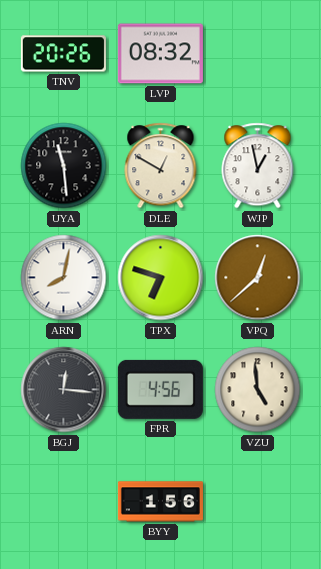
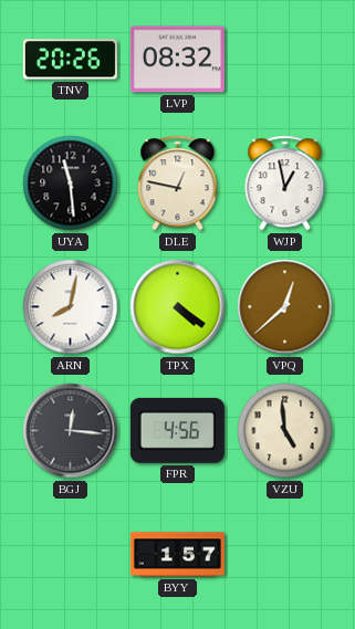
DLE: 12:50 -> 12:47 (178, 184)
TPX: 6:48 -> 4:21 (178, 307)
BYY: 1:56 -> 1:57 (177, 555)
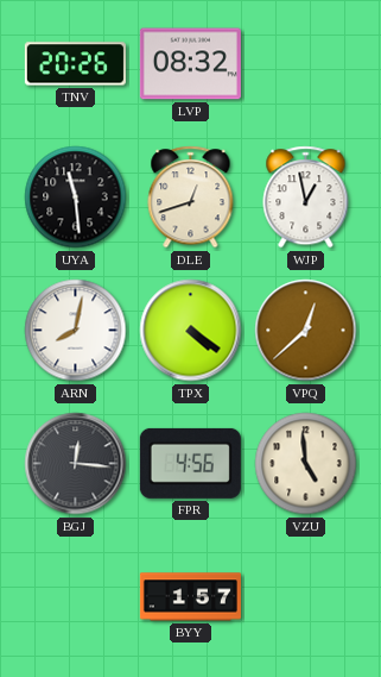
DLE: 12:47 -> 12:42 (191, 198)
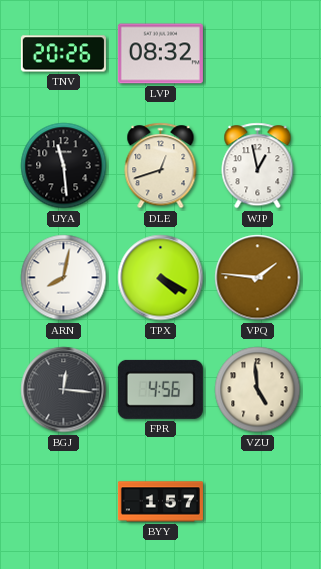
TPX: 4:21 -> 4:20 (161, 278)
VPQ: 12:38 -> 1:46 (258, 278)
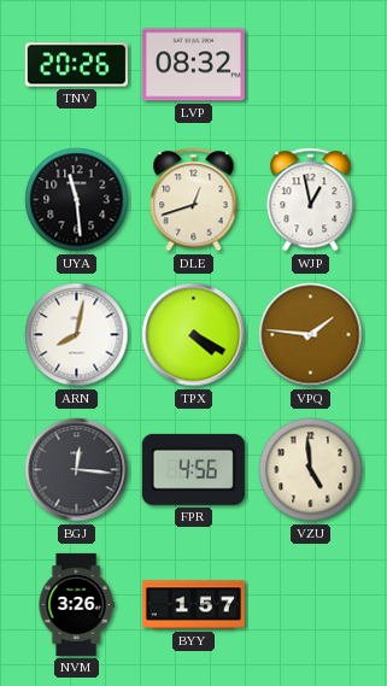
NVM: none -> 3:26 (76, 604)
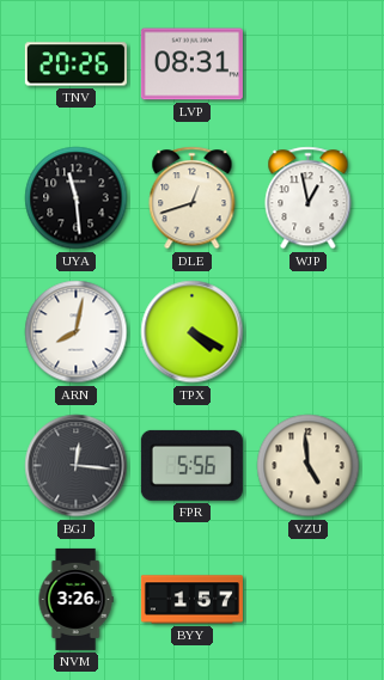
LVP: 08:32 -> 08:31 (191, 65)
VPQ: 1:46 -> none (311, 335)
FPR: 4:56 -> 5:56 (191, 465)
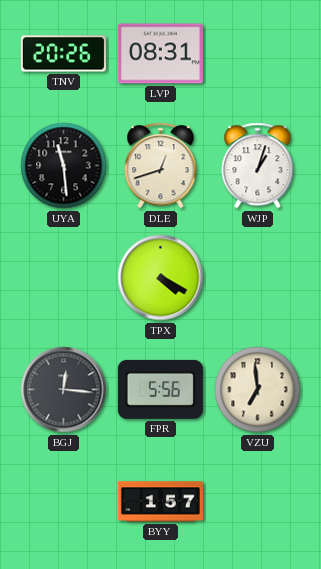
WJP: 12:58 -> 1:03 (258, 166)
ARN: 8:02 -> none (77, 332)
VZU: 4:59 -> 6:59 (258, 390)
NVM: 3:26 -> none (75, 599)
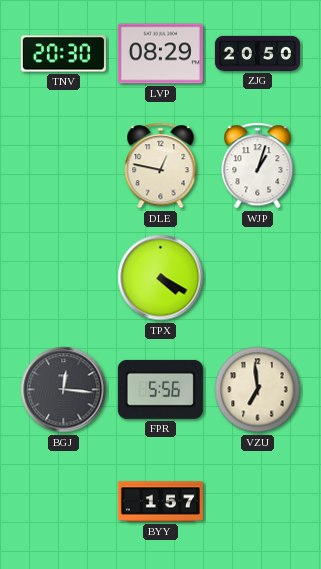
TNV: 20:26 -> 20:30 (63, 54)
LVP: 08:31 -> 08:29 (160, 54)
ZJG: none -> 20:50 (257, 53)
UYA: 11:29 -> none (64, 166)
DLE: 12:42 -> 12:47 (161, 166)
